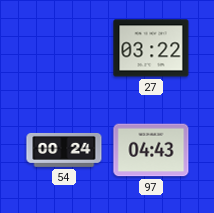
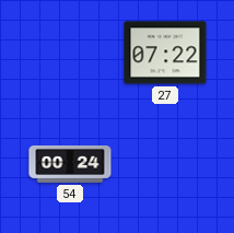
27: 03:22 -> 07:22 (165, 53)
97: 04:43 -> none (151, 150)
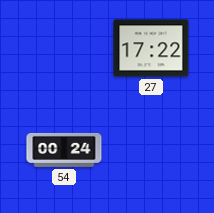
27: 07:22 -> 17:22 (151, 48)
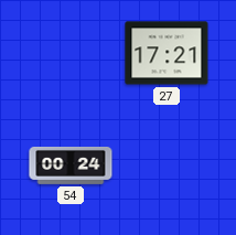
27: 17:22 -> 17:21 (167, 53)
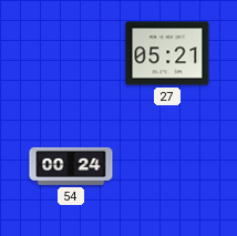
27: 17:21 -> 05:21 (167, 53)
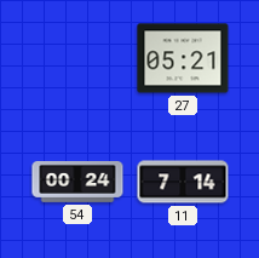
11: none -> 7:14 (183, 182)
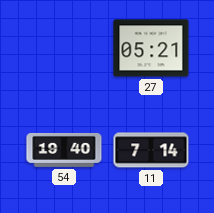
54: 00:24 -> 19:40 (64, 150)
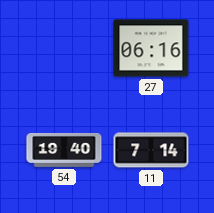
27: 05:21 -> 06:16 (151, 48)
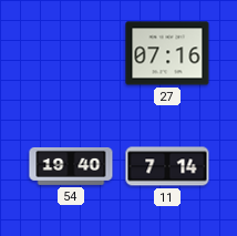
27: 06:16 -> 07:16 (167, 53)
